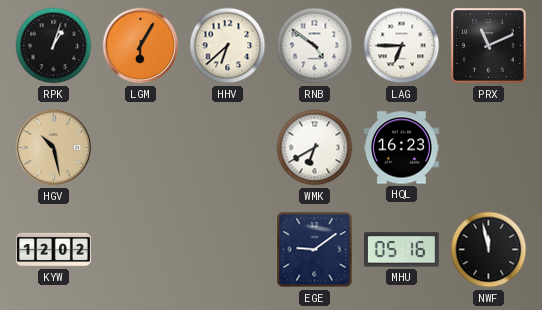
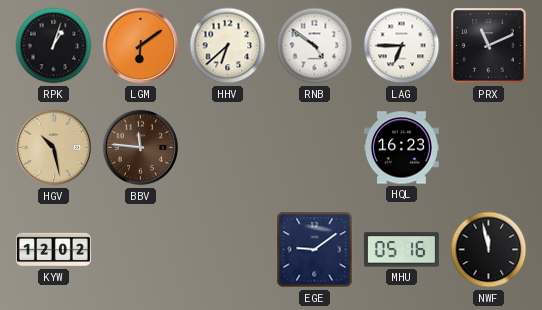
LGM: 6:05 -> 6:09 (141, 46)
BBV: none -> 11:46 (141, 148)
WMK: 6:40 -> none (315, 148)
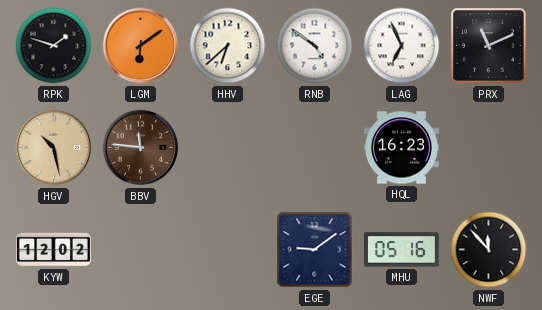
RPK: 1:03 -> 1:48 (54, 46)
LAG: 6:45 -> 6:56 (402, 46)
NWF: 11:58 -> 11:53 (489, 250)
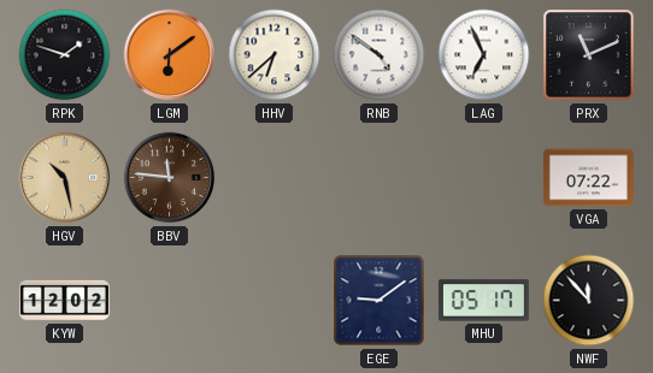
HQL: 16:23 -> none (401, 148)
VGA: none -> 07:22 (588, 178)
MHU: 05:16 -> 05:17 (483, 301)
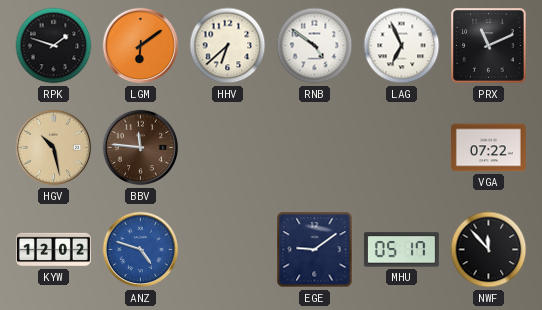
ANZ: none -> 4:48 (141, 250)
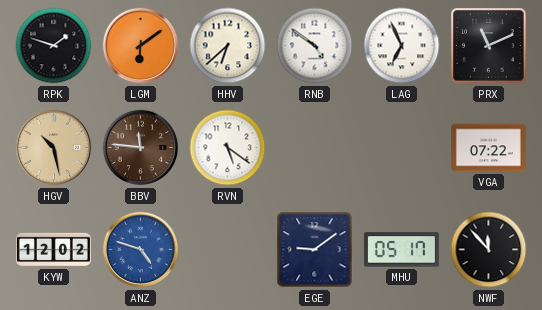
RVN: none -> 5:21 (228, 148)
